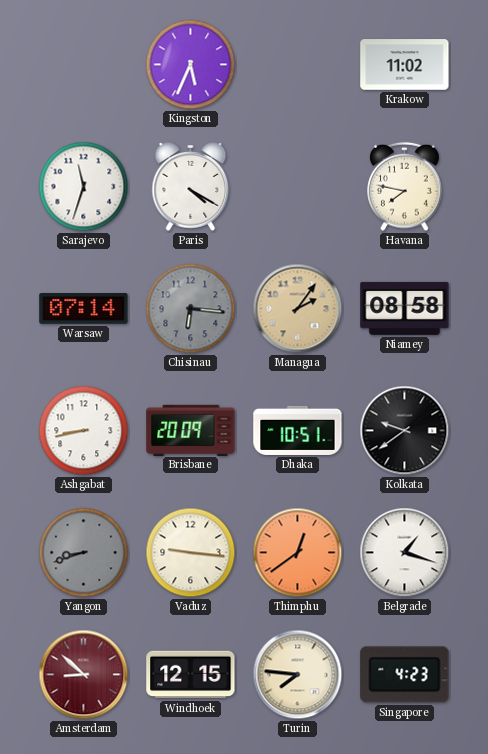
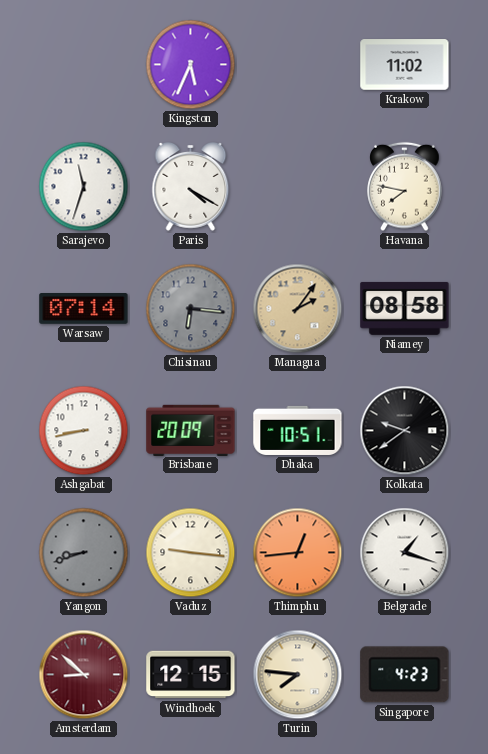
Thimphu: 12:39 -> 12:44 (298, 553)
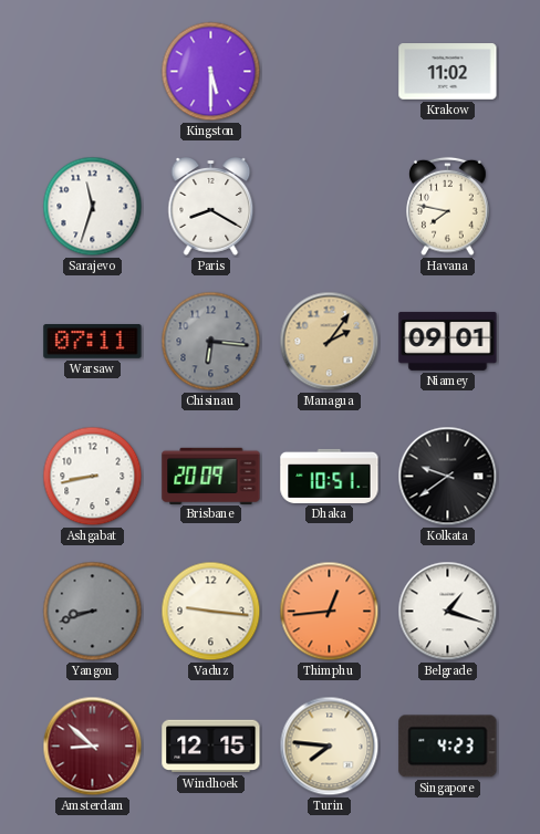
Kingston: 5:34 -> 5:30 (211, 72)
Paris: 4:20 -> 8:20 (211, 207)
Warsaw: 07:14 -> 07:11 (93, 342)
Niamey: 08:58 -> 09:01 (448, 341)
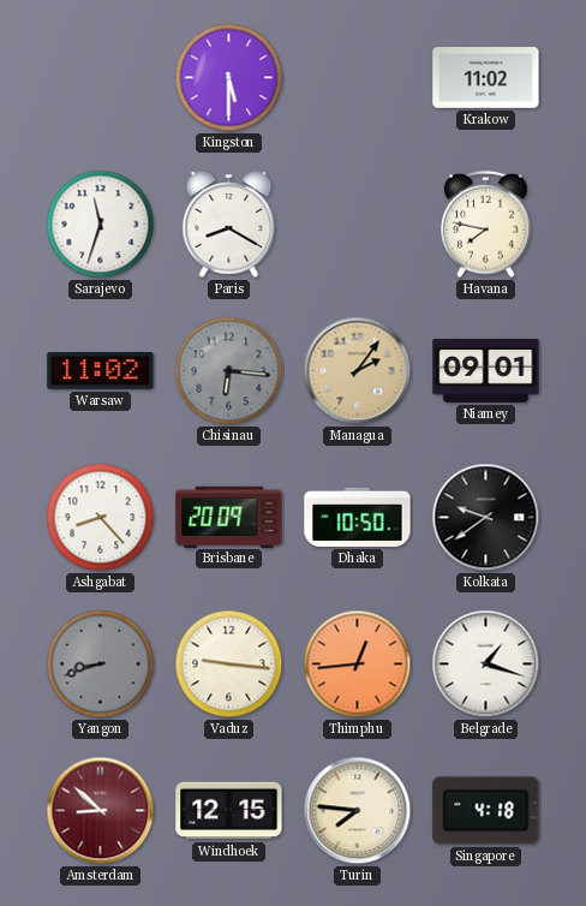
Warsaw: 07:11 -> 11:02 (101, 371)
Ashgabat: 8:43 -> 8:23 (101, 518)
Dhaka: 10:51 -> 10:50 (358, 517)
Singapore: 4:23 -> 4:18 (486, 811)
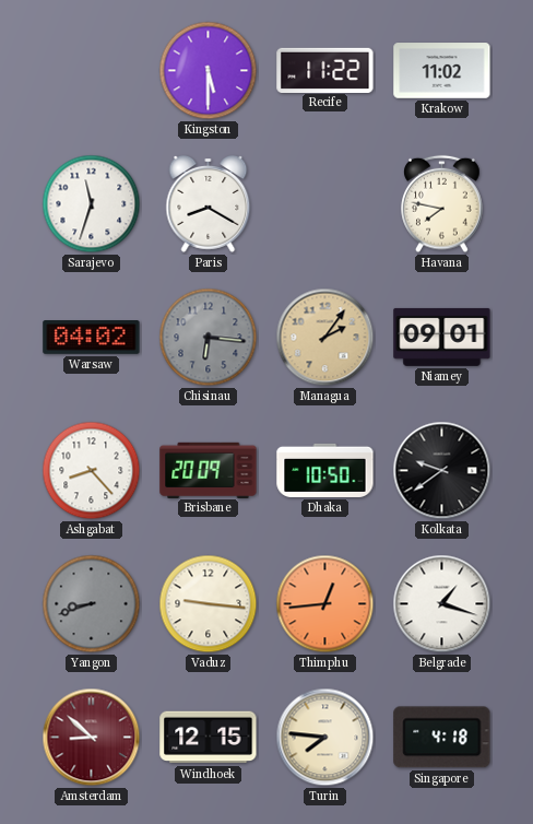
Recife: none -> 11:22 (325, 70)
Warsaw: 11:02 -> 04:02 (92, 338)
